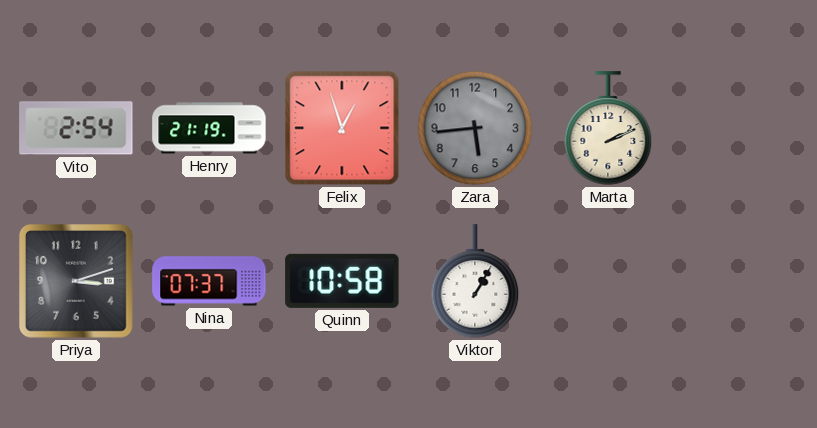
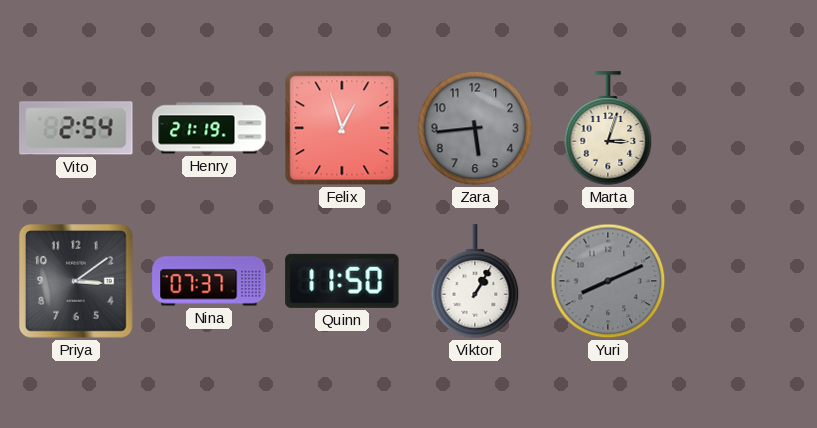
Marta: 2:11 -> 3:03 (608, 128)
Priya: 3:12 -> 3:09 (76, 281)
Quinn: 10:58 -> 11:50 (342, 281)
Yuri: none -> 8:11 (608, 281)
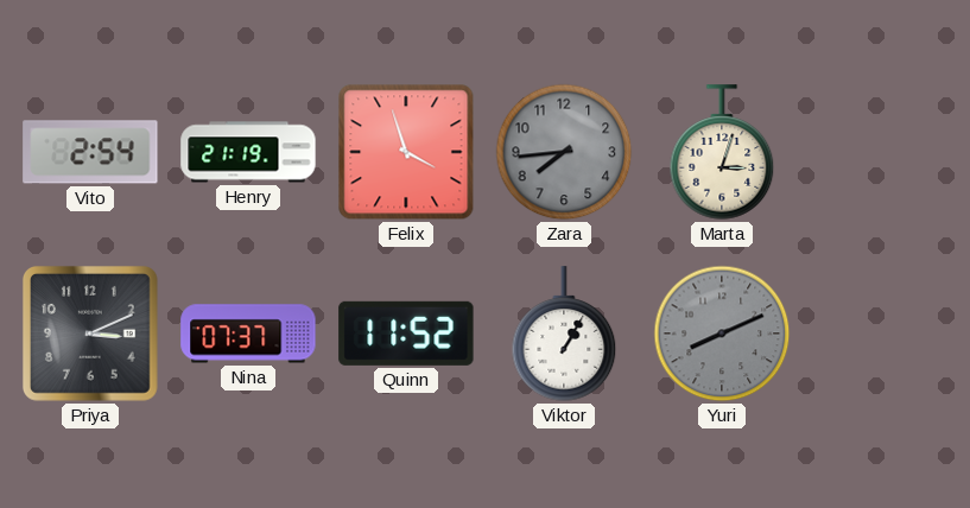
Felix: 12:57 -> 3:57 (406, 152)
Zara: 5:44 -> 7:44 (564, 152)
Priya: 3:09 -> 3:11 (90, 334)
Quinn: 11:50 -> 11:52 (406, 334)
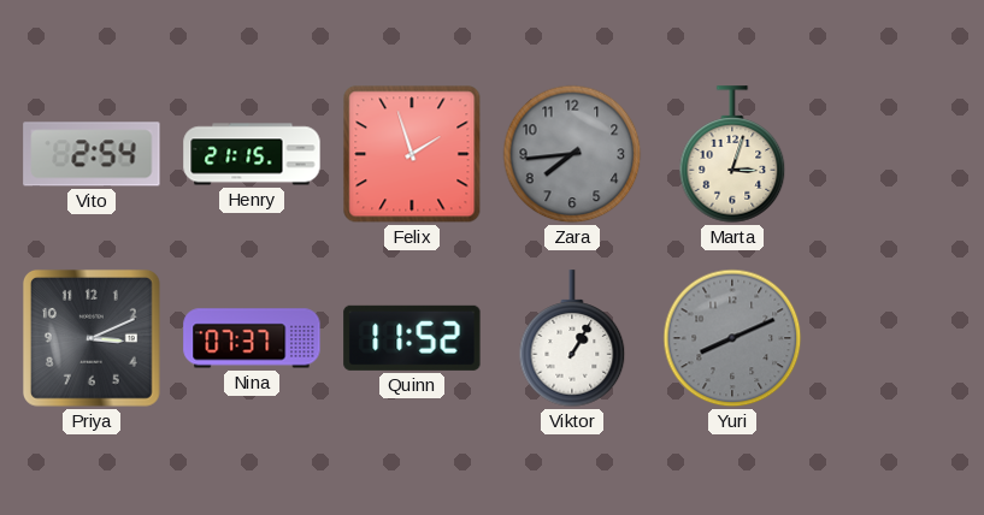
Henry: 21:19 -> 21:15 (252, 154)
Felix: 3:57 -> 1:57 (412, 154)
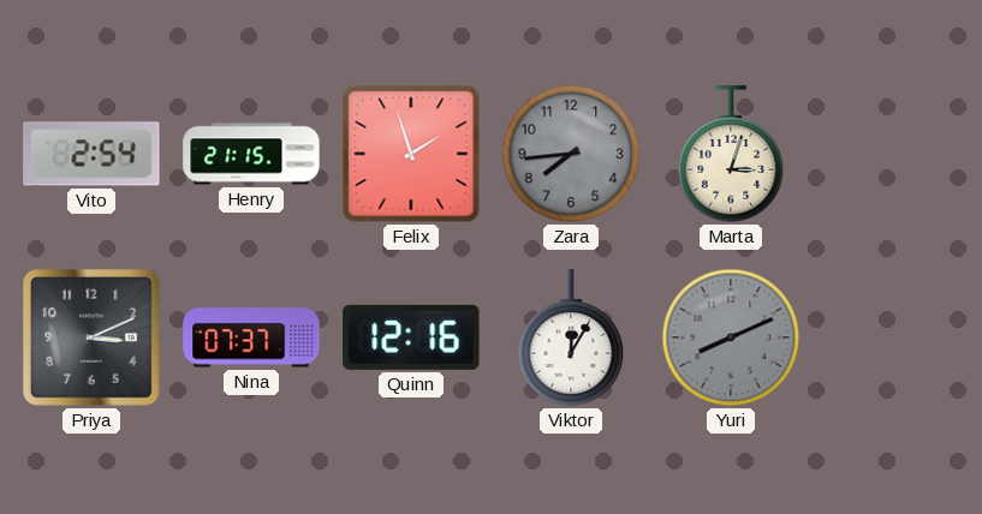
Quinn: 11:52 -> 12:16 (411, 337)
Viktor: 1:05 -> 12:05 (571, 337)
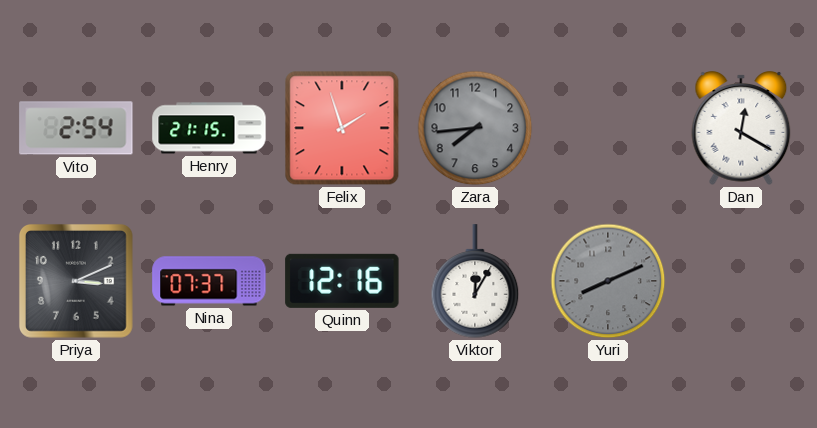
Marta: 3:03 -> none (731, 154)
Dan: none -> 12:20 (741, 128)
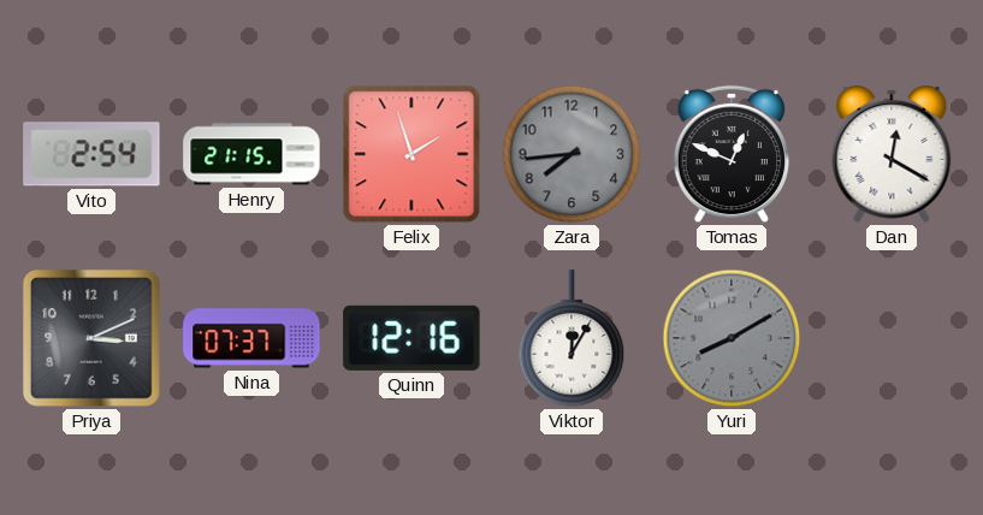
Tomas: none -> 12:49 (732, 154)
Yuri: 8:11 -> 8:10 (732, 338)
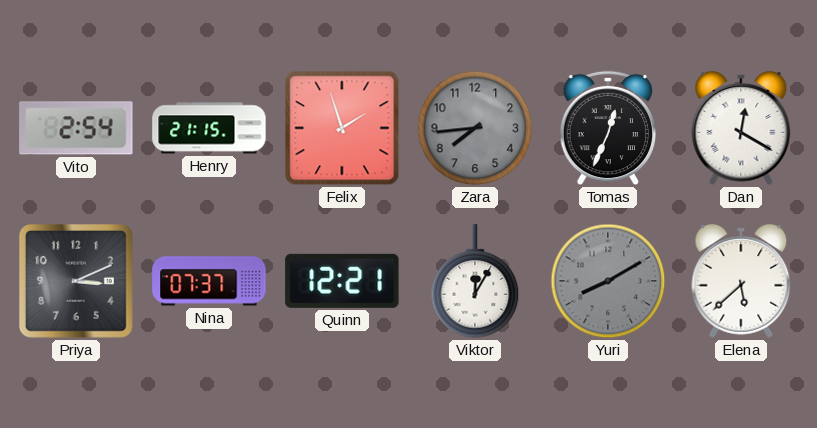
Tomas: 12:49 -> 12:34 (608, 128)
Quinn: 12:16 -> 12:21 (342, 281)
Elena: none -> 5:38 (741, 281)
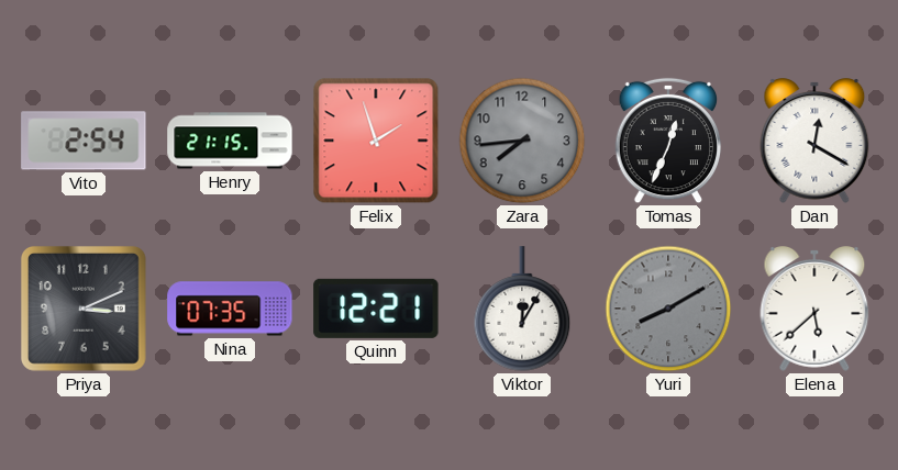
Nina: 07:37 -> 07:35 (230, 309)
